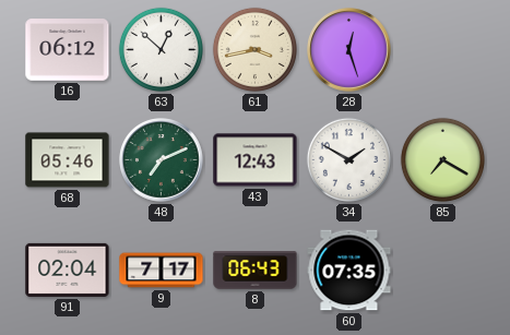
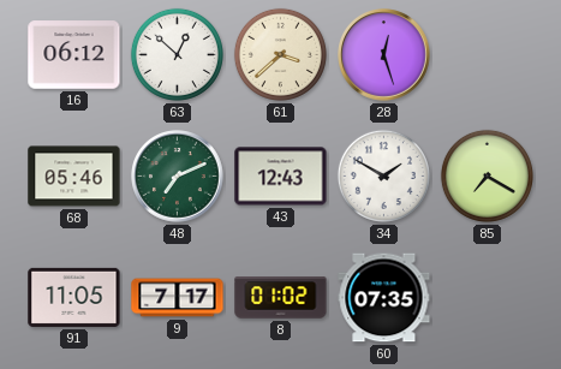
61: 3:43 -> 3:38 (280, 54)
91: 02:04 -> 11:05 (74, 297)
8: 06:43 -> 01:02 (281, 298)
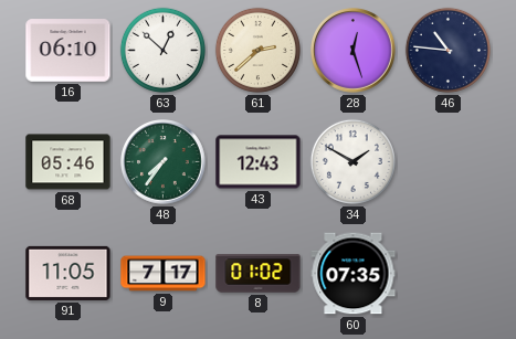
16: 06:12 -> 06:10 (69, 51)
61: 3:38 -> 2:38 (257, 50)
46: none -> 10:46 (447, 50)
48: 7:11 -> 7:36 (164, 162)
85: 7:20 -> none (487, 175)
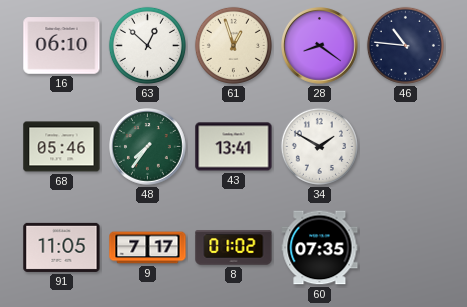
61: 2:38 -> 12:57 (233, 45)
28: 12:27 -> 8:21 (320, 46)
43: 12:43 -> 13:41 (234, 147)
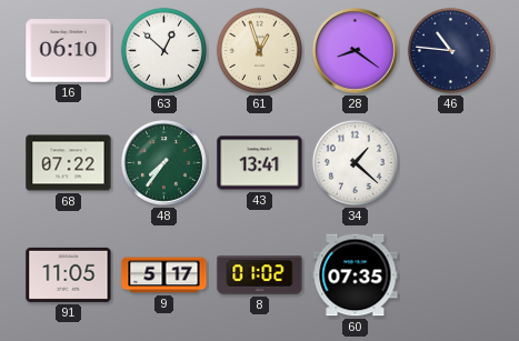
68: 05:46 -> 07:22 (69, 163)
34: 1:50 -> 1:22 (355, 162)
9: 7:17 -> 5:17 (164, 275)
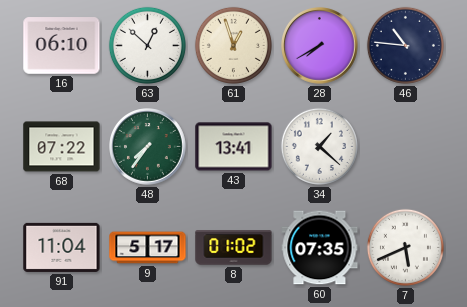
28: 8:21 -> 7:40 (320, 46)
91: 11:05 -> 11:04 (62, 247)
7: none -> 5:41 (405, 247)
